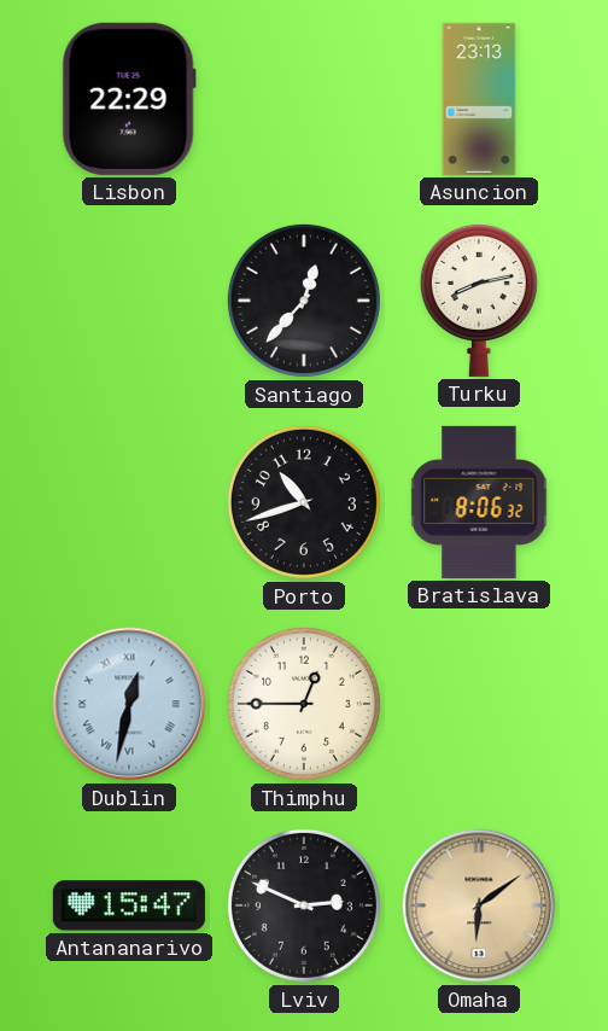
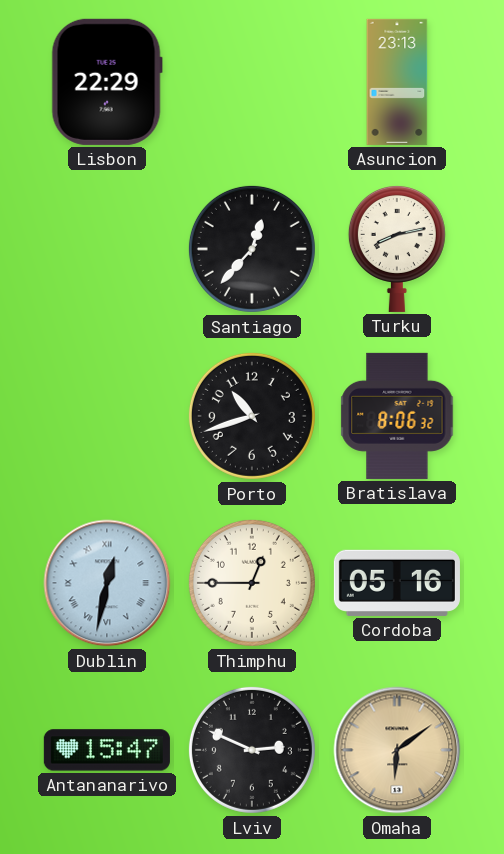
Cordoba: none -> 05:16 (397, 583)
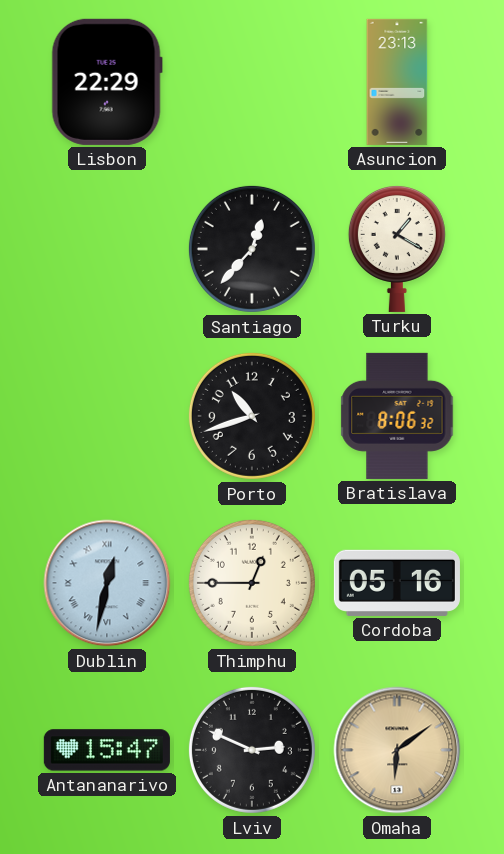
Turku: 8:13 -> 1:20 (397, 248)
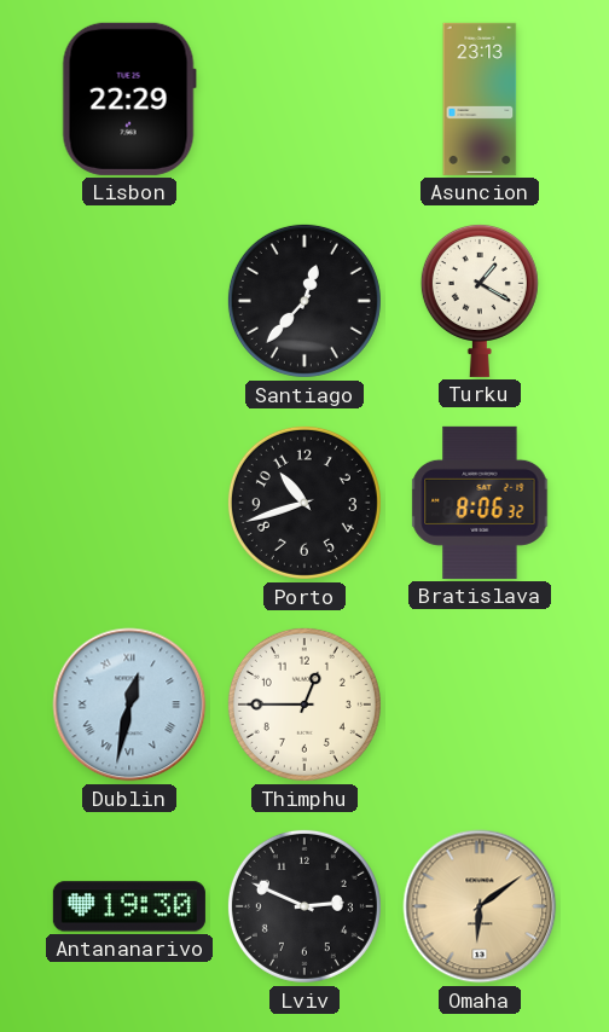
Cordoba: 05:16 -> none (397, 583)
Antananarivo: 15:47 -> 19:30 (129, 906)
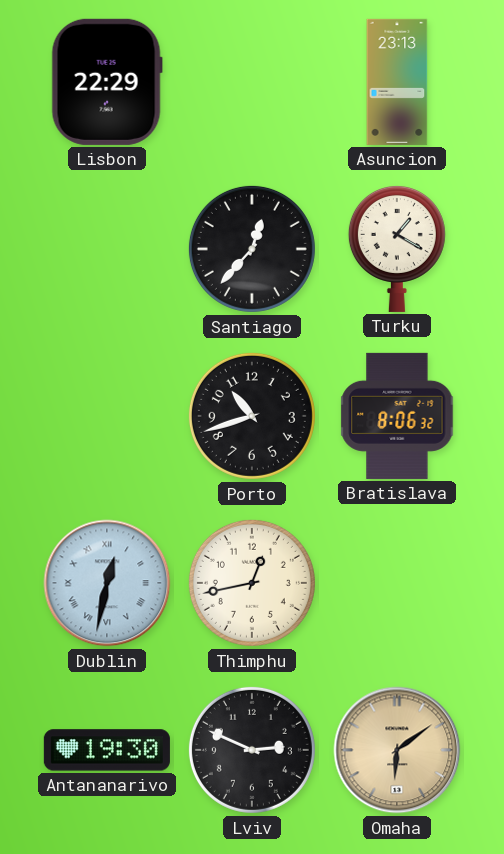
Thimphu: 12:45 -> 12:43 (252, 583)
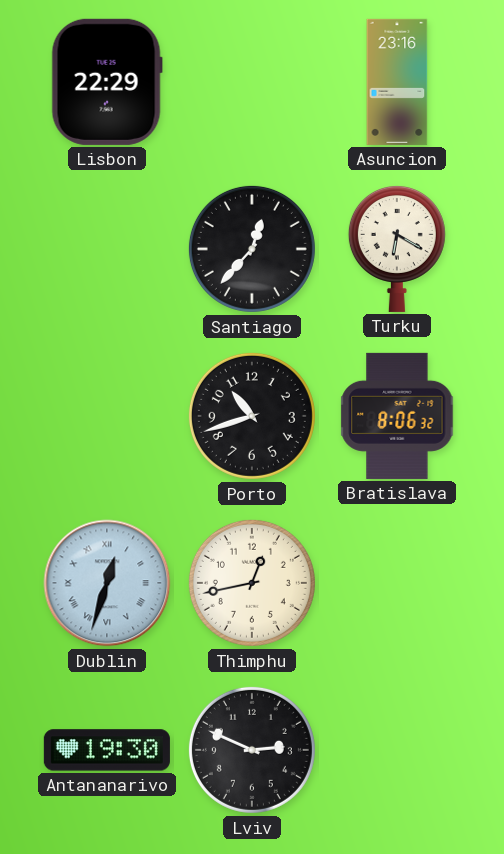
Asuncion: 23:13 -> 23:16 (397, 82)
Turku: 1:20 -> 6:20 (397, 248)
Dublin: 12:32 -> 12:33 (107, 583)
Omaha: 6:09 -> none (397, 750)
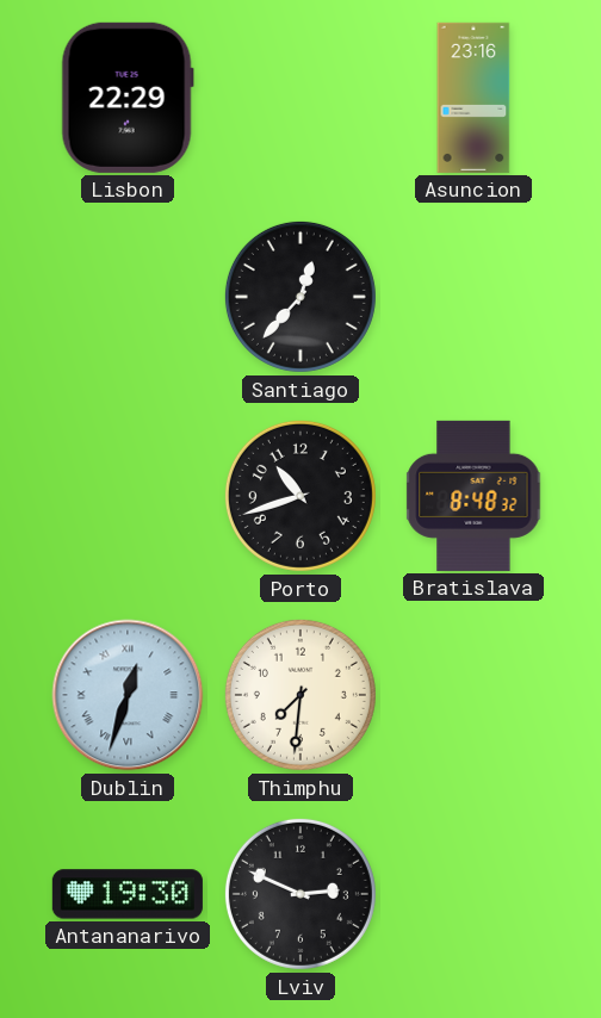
Turku: 6:20 -> none (397, 248)
Bratislava: 8:06 -> 8:48 (473, 496)
Thimphu: 12:43 -> 7:31 (300, 695)
